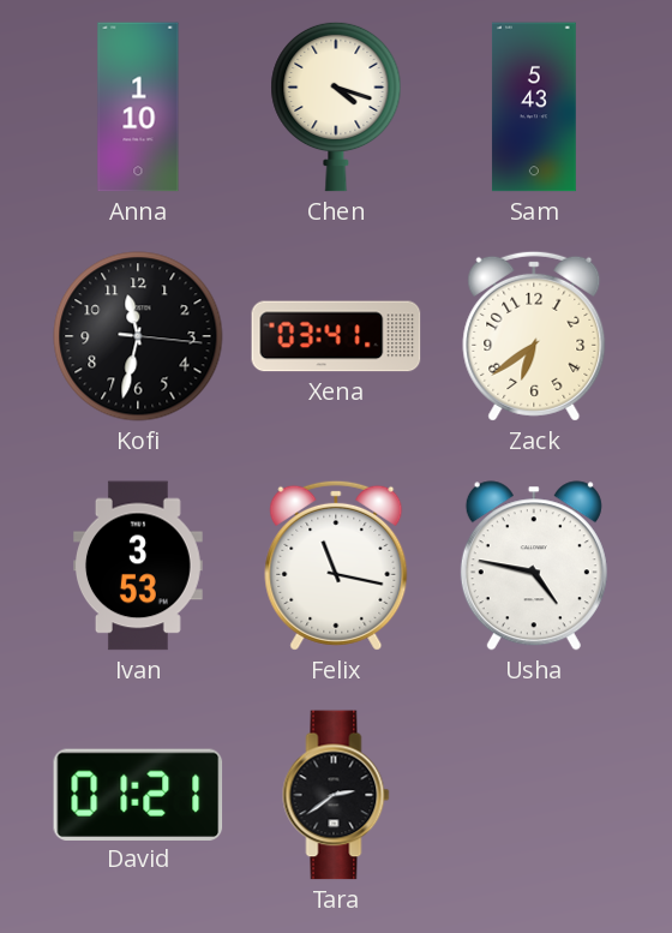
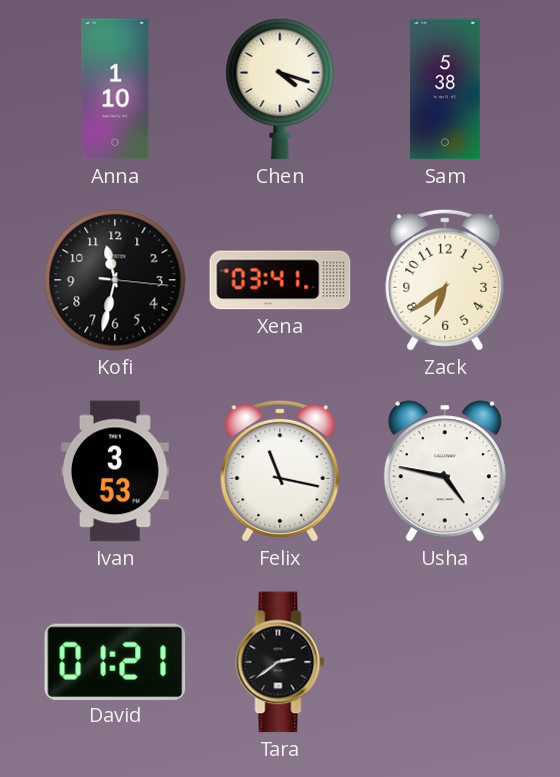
Sam: 5:43 -> 5:38 (445, 89)
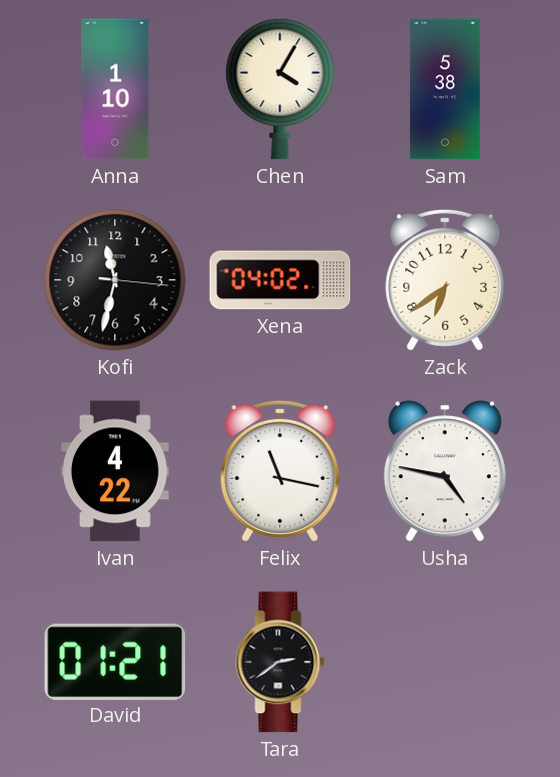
Chen: 4:18 -> 4:05 (280, 89)
Xena: 03:41 -> 04:02 (280, 280)
Ivan: 3:53 -> 4:22 (116, 471)
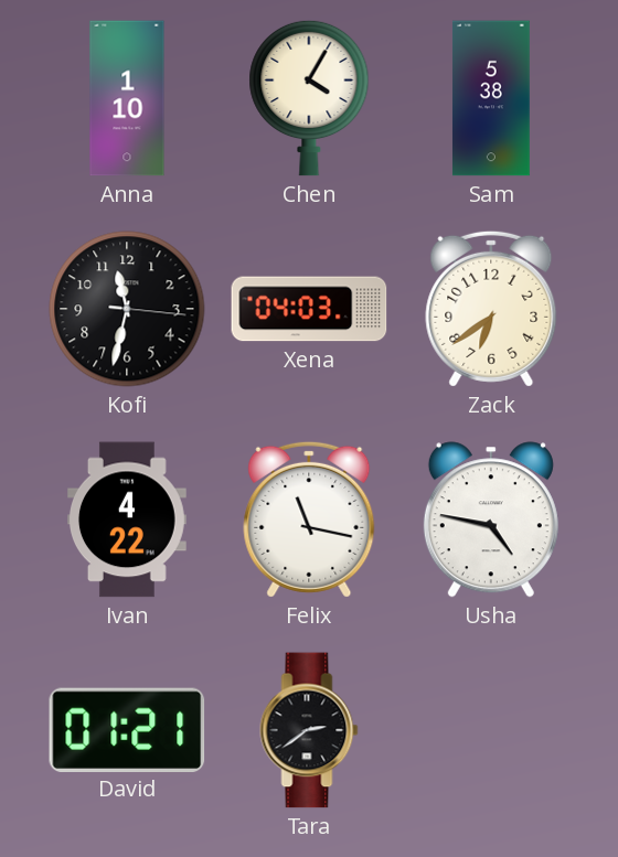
Xena: 04:02 -> 04:03 (309, 309)
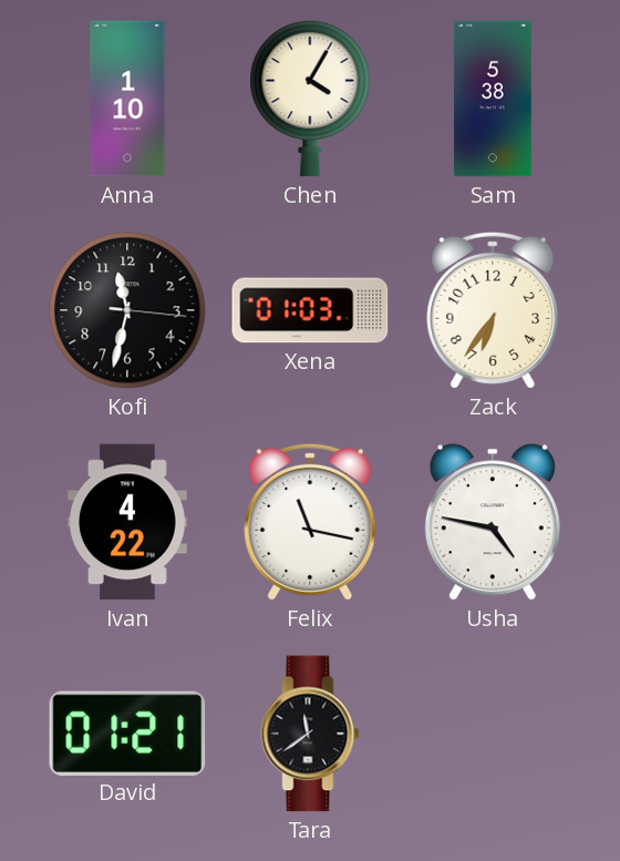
Xena: 04:03 -> 01:03 (310, 310)
Zack: 6:39 -> 6:36 (493, 310)
Tara: 2:39 -> 11:39 (310, 734)
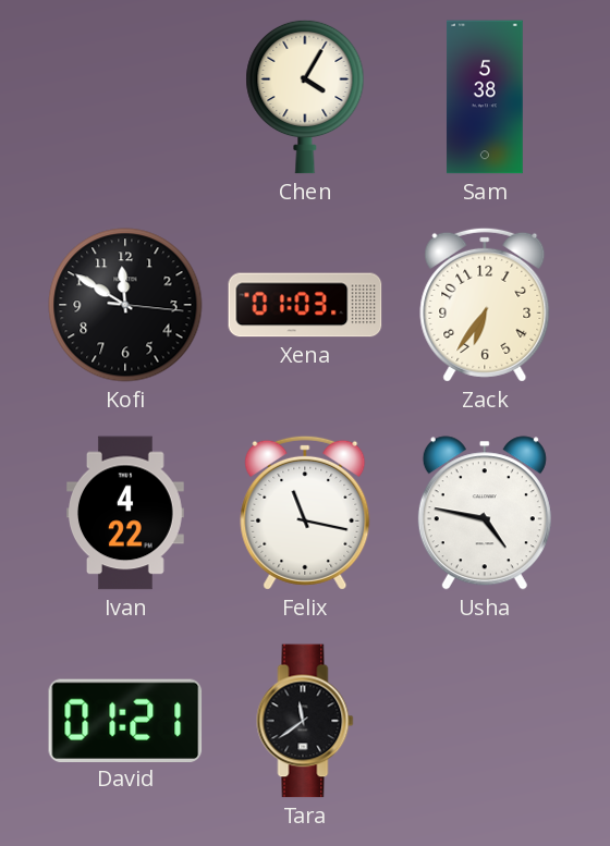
Anna: 1:10 -> none (127, 99)
Kofi: 11:32 -> 11:50 (125, 305)
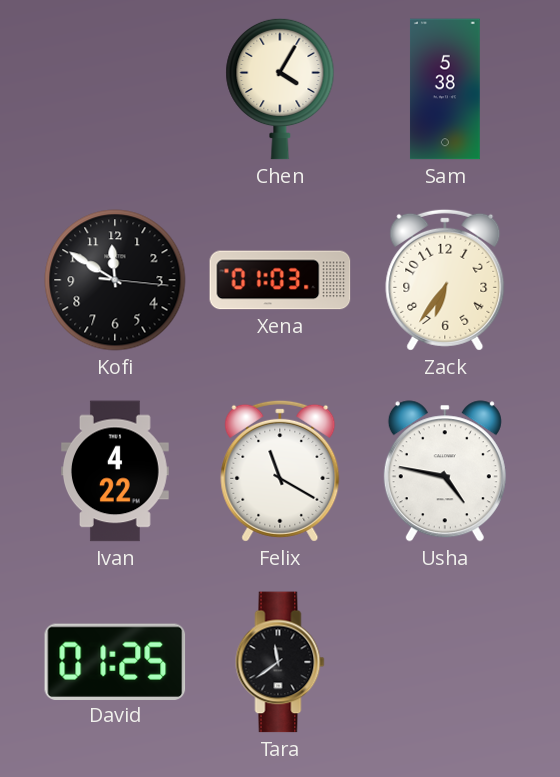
Felix: 11:17 -> 11:20 (280, 471)
David: 01:21 -> 01:25 (115, 661)
